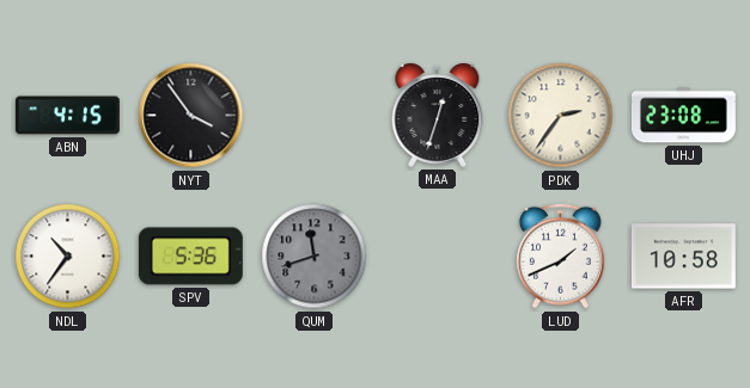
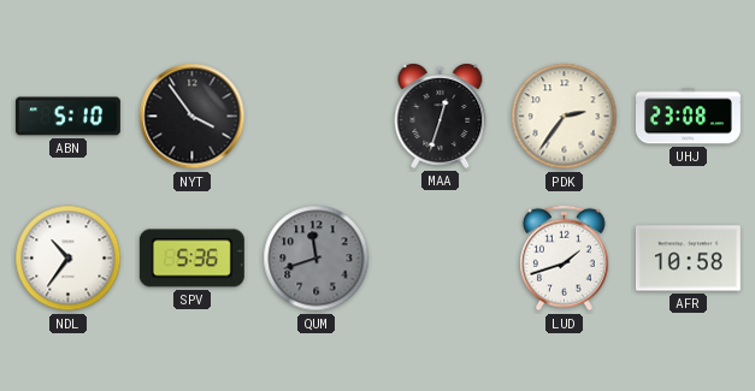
ABN: 4:15 -> 5:10 (67, 117)
LUD: 1:41 -> 1:42 (565, 259)
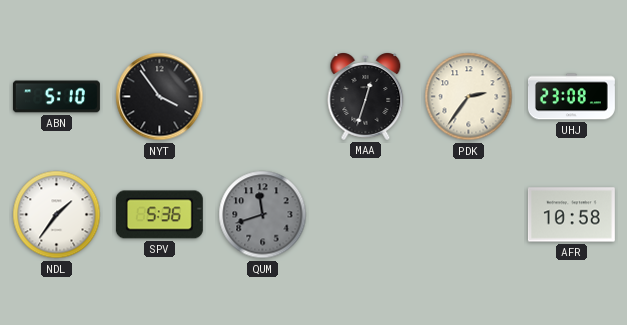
NDL: 10:36 -> 1:36 (57, 215)
LUD: 1:42 -> none (565, 259)
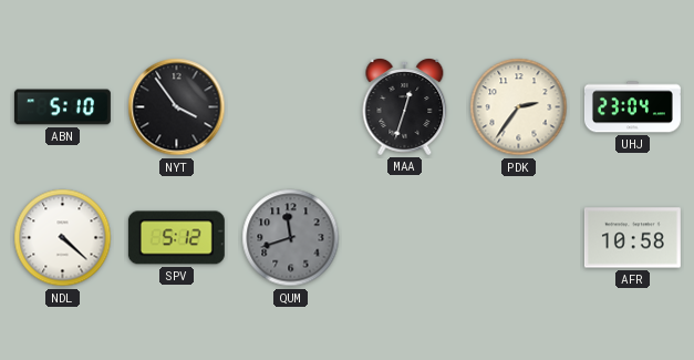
UHJ: 23:08 -> 23:04 (632, 107)
NDL: 1:36 -> 4:22 (63, 238)
SPV: 5:36 -> 5:12 (176, 238)
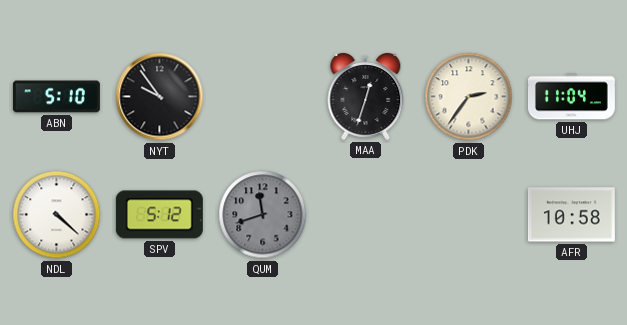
NYT: 3:54 -> 9:54 (160, 97)
UHJ: 23:04 -> 11:04 (571, 97)
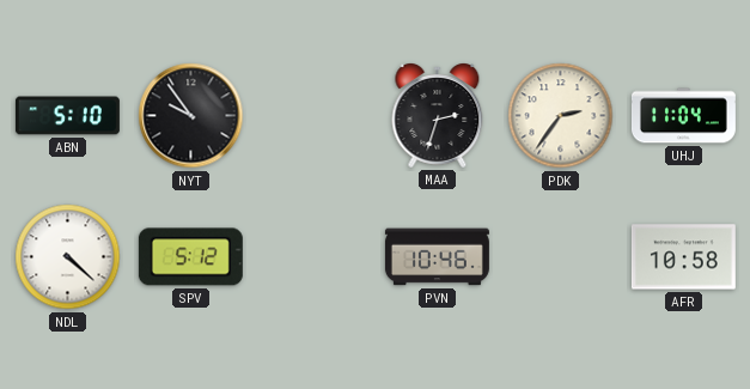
MAA: 12:33 -> 2:33 (438, 116)
QUM: 11:42 -> none (263, 215)
PVN: none -> 10:46 (437, 257)
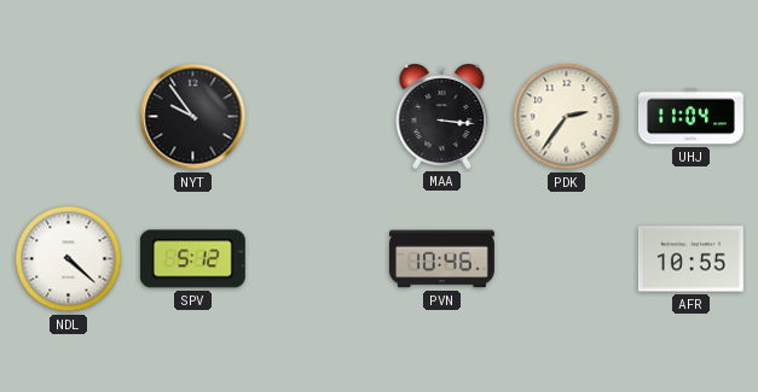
ABN: 5:10 -> none (67, 116)
MAA: 2:33 -> 3:16 (442, 117)
AFR: 10:58 -> 10:55 (690, 259)
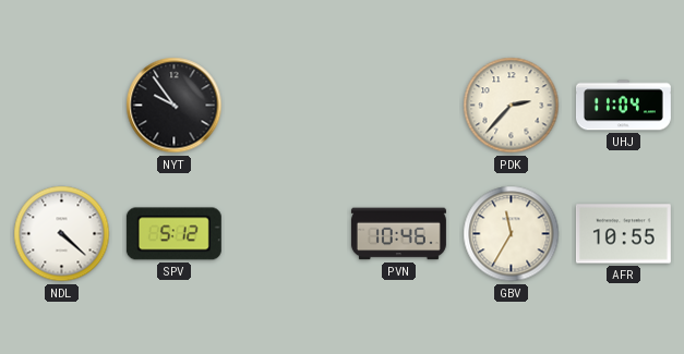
MAA: 3:16 -> none (442, 117)
PDK: 2:36 -> 2:37 (512, 106)
GBV: none -> 11:35 (512, 234)
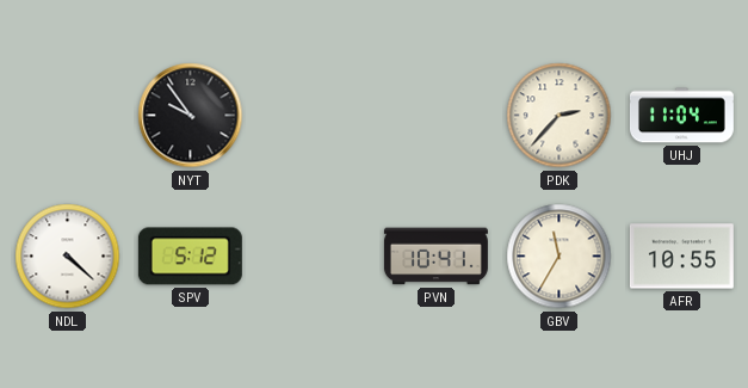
PVN: 10:46 -> 10:41 (435, 257)
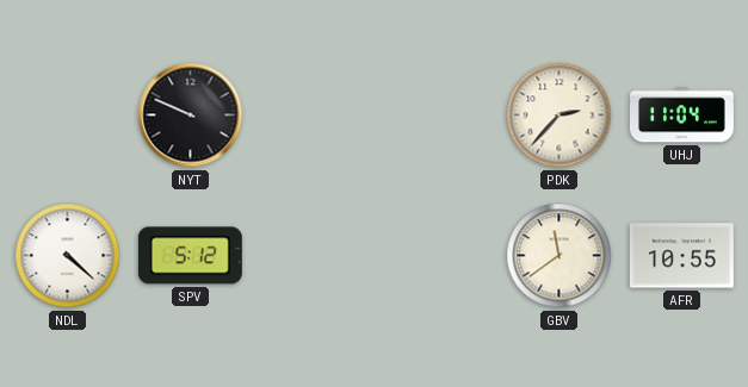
NYT: 9:54 -> 9:49 (191, 116)
PVN: 10:41 -> none (435, 257)
GBV: 11:35 -> 11:39 (560, 256)
